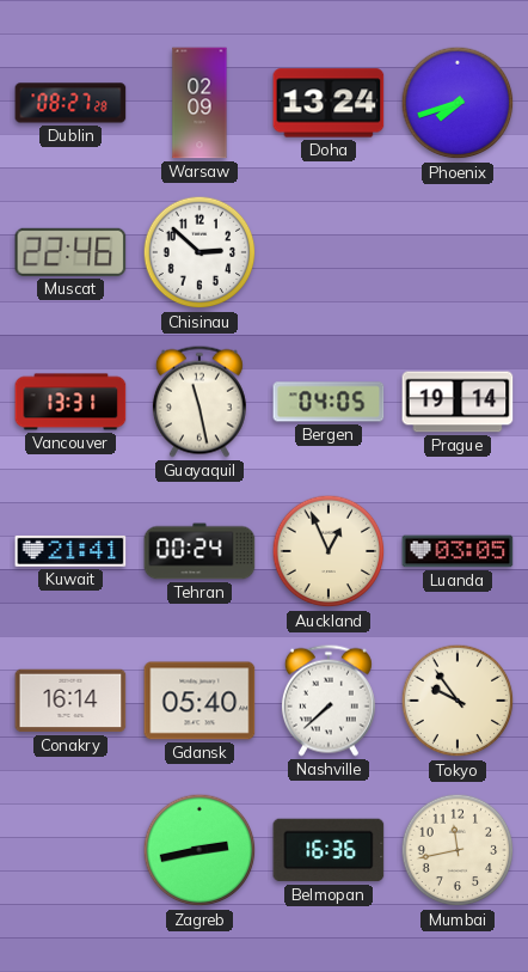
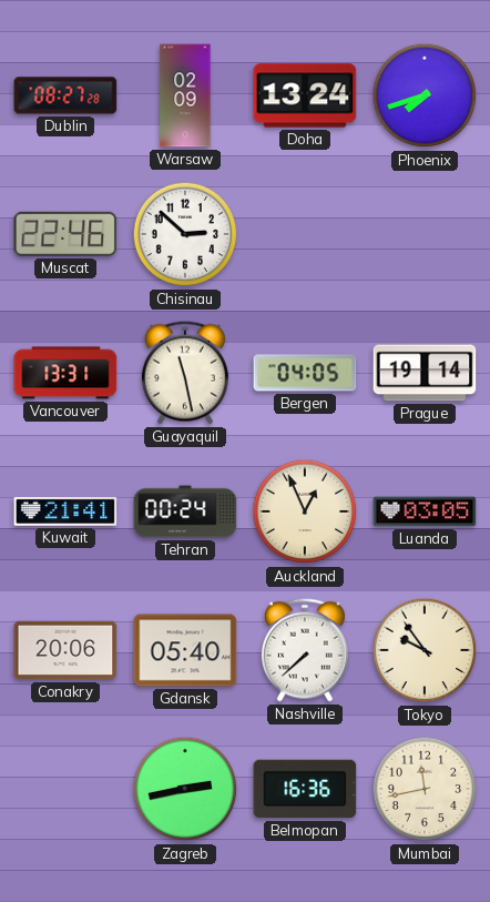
Conakry: 16:14 -> 20:06 (65, 650)
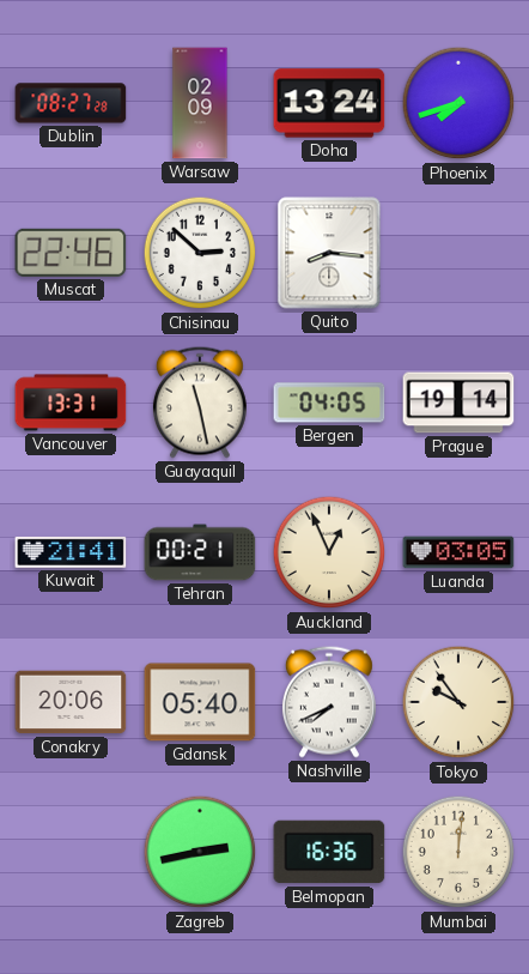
Quito: none -> 8:16 (329, 253)
Tehran: 00:24 -> 00:21 (200, 552)
Nashville: 7:38 -> 7:41 (329, 702)
Mumbai: 11:43 -> 12:01 (458, 852)
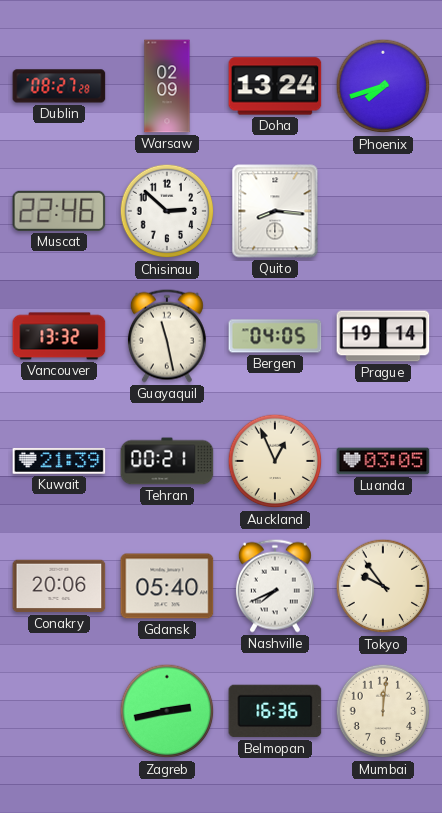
Vancouver: 13:31 -> 13:32 (59, 336)
Kuwait: 21:41 -> 21:39 (59, 461)
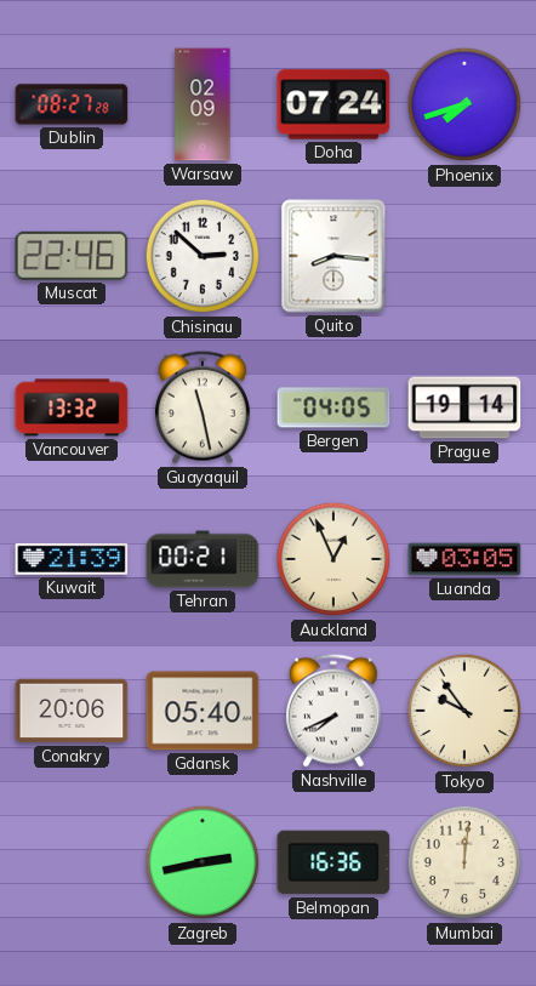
Doha: 13:24 -> 07:24 (333, 104)
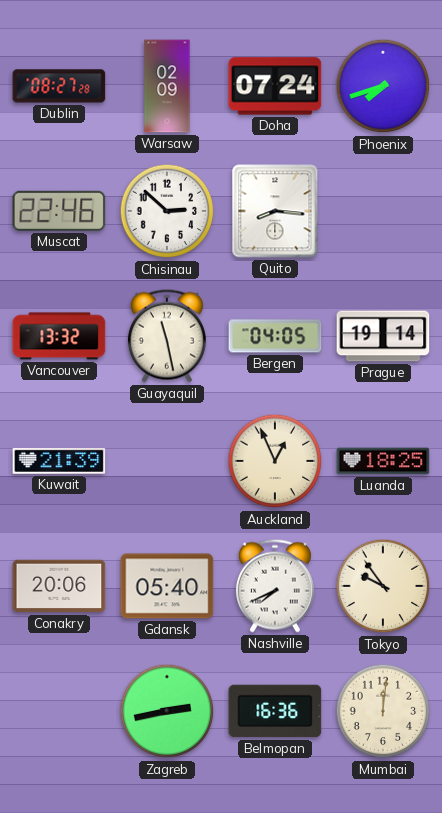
Tehran: 00:21 -> none (203, 559)
Luanda: 03:05 -> 18:25 (383, 461)
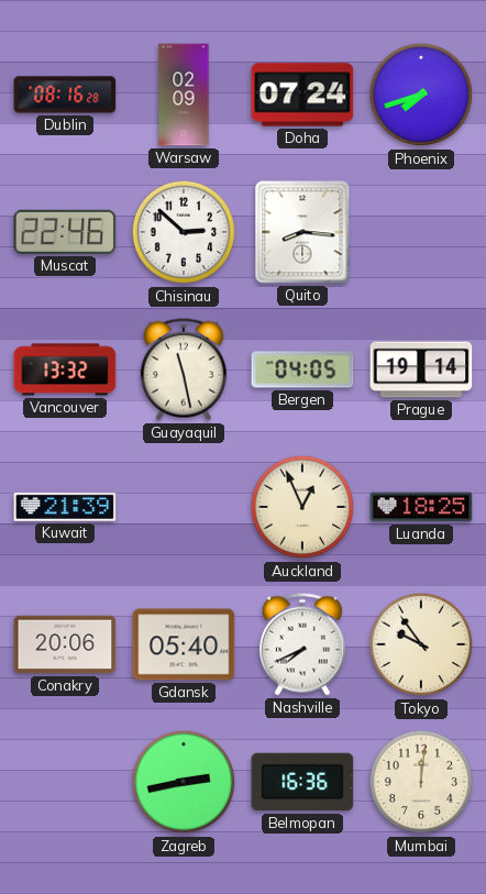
Dublin: 08:27 -> 08:16 (65, 95)
